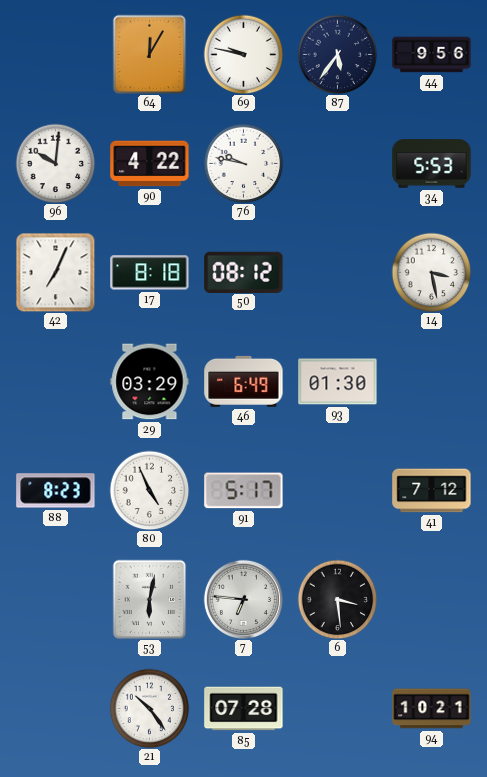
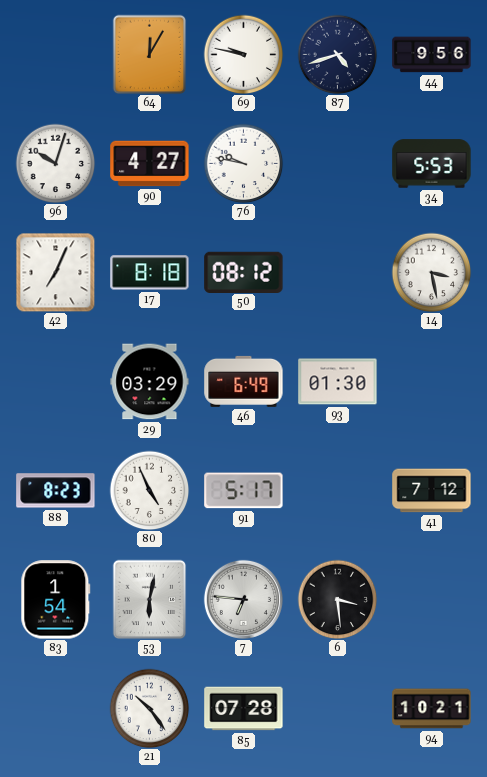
87: 5:36 -> 4:42 (337, 54)
96: 10:01 -> 10:03 (55, 163)
90: 4:22 -> 4:27 (150, 164)
83: none -> 1:54 (56, 600)
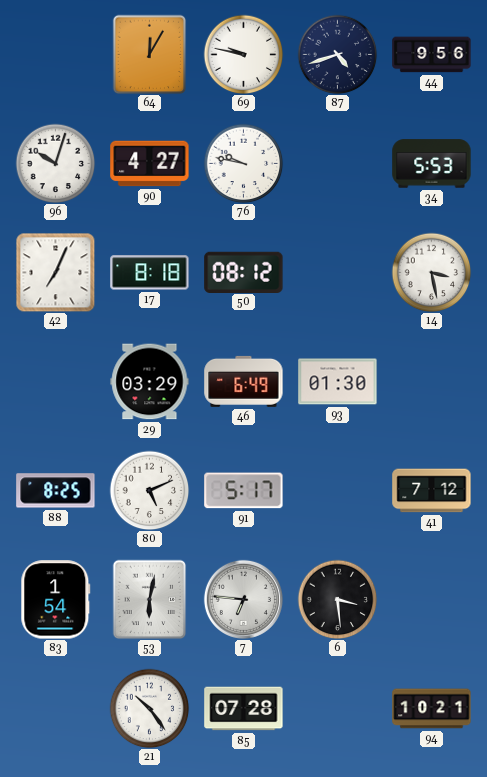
88: 8:23 -> 8:25 (56, 491)
80: 4:56 -> 5:11 (149, 490)
